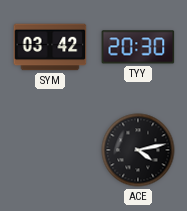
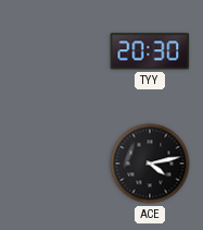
SYM: 03:42 -> none (50, 47)
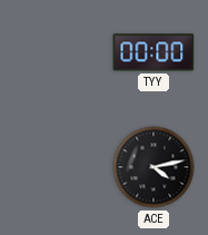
TYY: 20:30 -> 00:00 (153, 52)
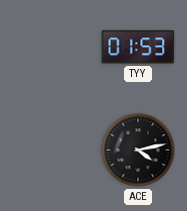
TYY: 00:00 -> 01:53 (138, 47)
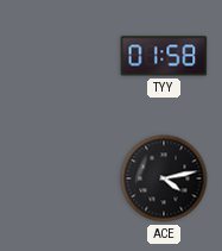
TYY: 01:53 -> 01:58 (164, 56)
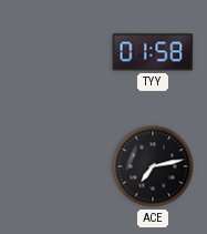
ACE: 4:13 -> 7:13 (153, 166)
